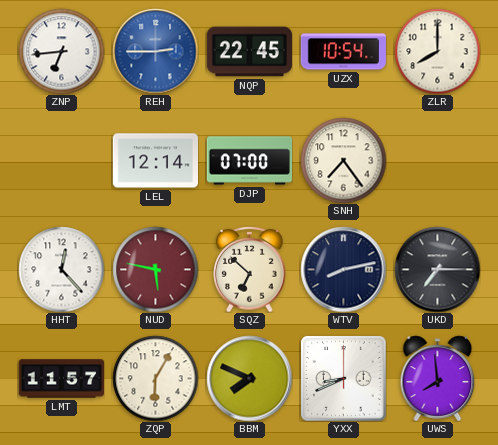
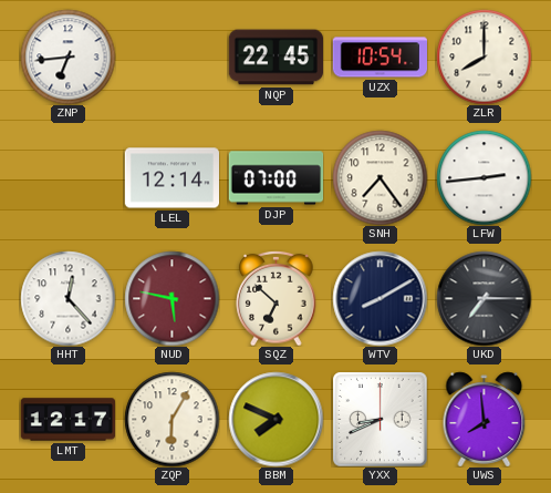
REH: 2:45 -> none (155, 51)
LFW: none -> 2:44 (484, 177)
WTV: 8:13 -> 8:10 (380, 298)
LMT: 11:57 -> 12:17 (67, 420)
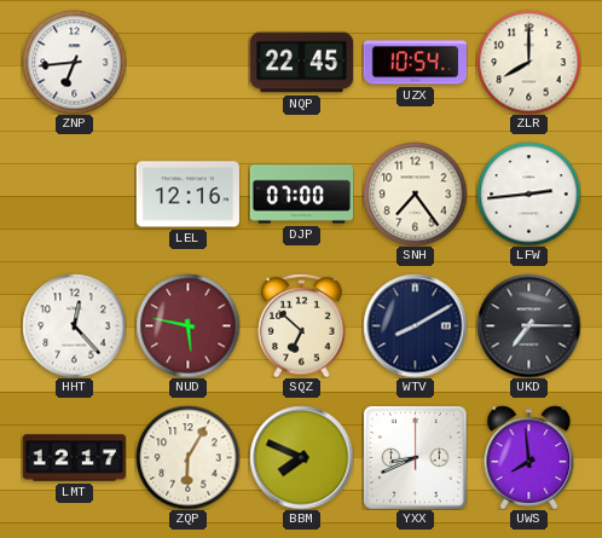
LEL: 12:14 -> 12:16 (187, 195)
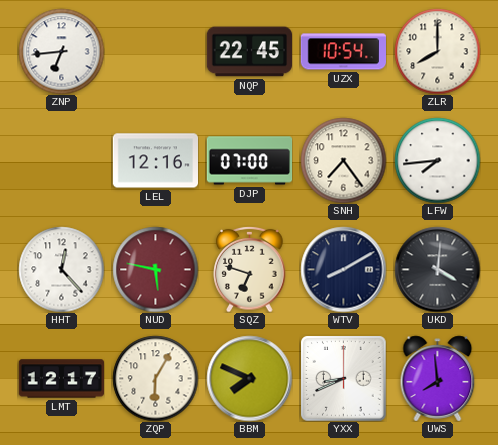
LFW: 2:44 -> 7:44 (437, 160)
SQZ: 6:52 -> 6:48 (250, 269)
UKD: 7:15 -> 4:01 (437, 269)
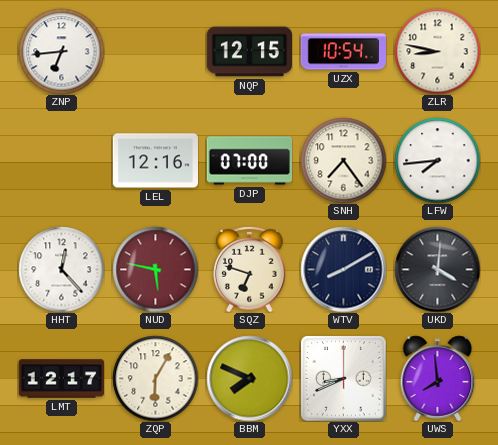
NQP: 22:45 -> 12:15 (249, 52)
ZLR: 8:00 -> 8:47 (437, 51)
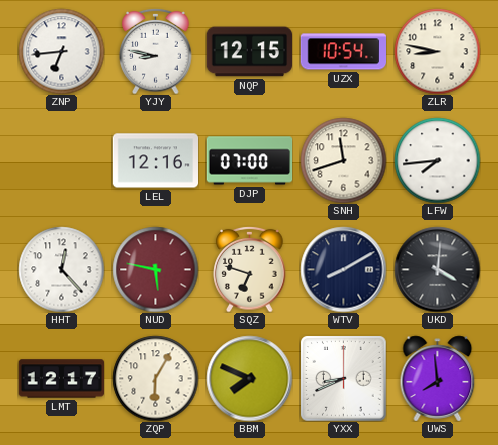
YJY: none -> 8:47 (156, 51)
SNH: 7:24 -> 11:42 (343, 160)
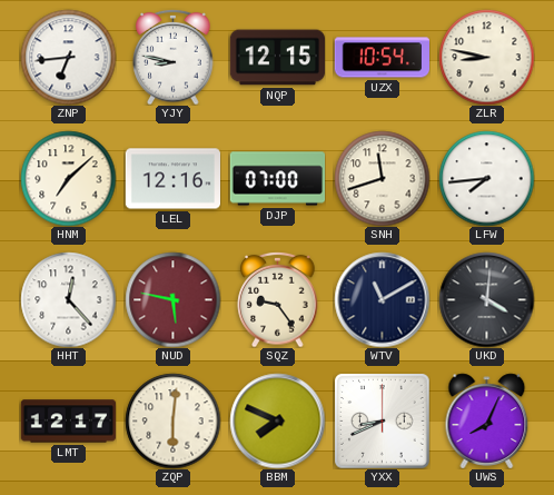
HNM: none -> 7:08 (68, 178)
SQZ: 6:48 -> 9:24 (278, 299)
WTV: 8:10 -> 11:10 (382, 299)
ZQP: 6:05 -> 6:01 (172, 420)
UWS: 7:59 -> 8:04 (487, 420)
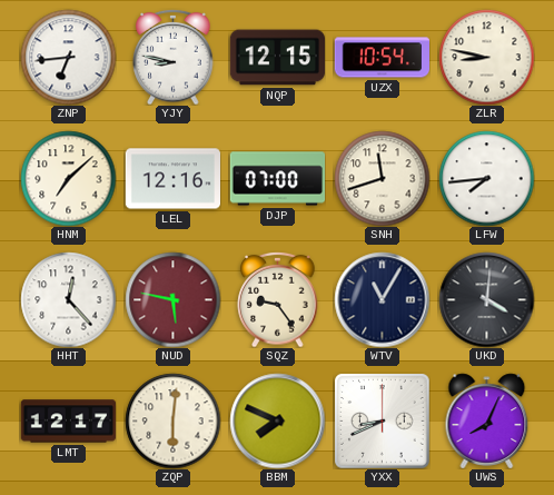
WTV: 11:10 -> 11:05 (382, 299)
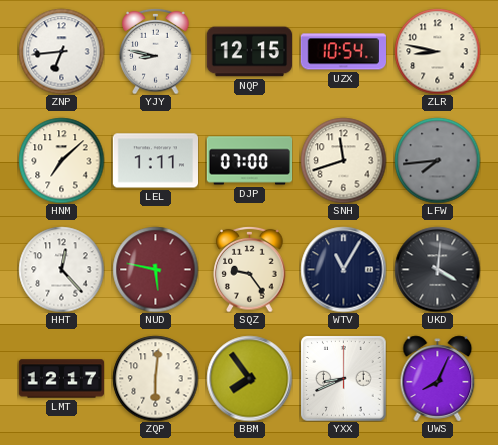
LEL: 12:16 -> 1:11 (155, 161)
LFW dial: white -> grey (437, 160)
BBM: 7:49 -> 7:54 (249, 378)
